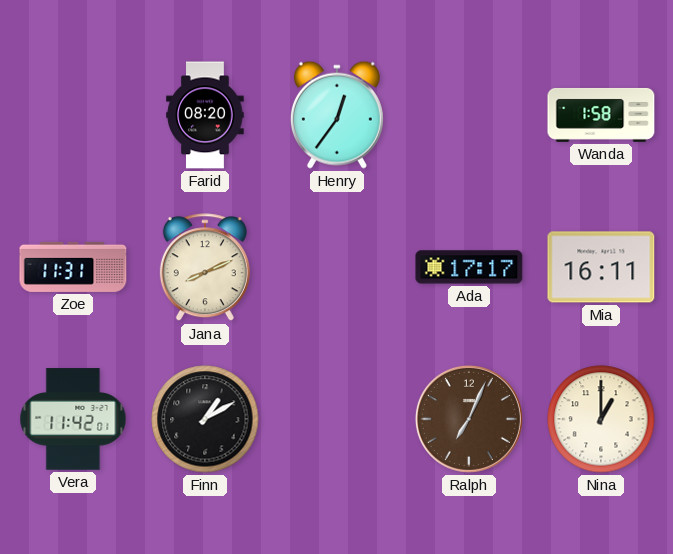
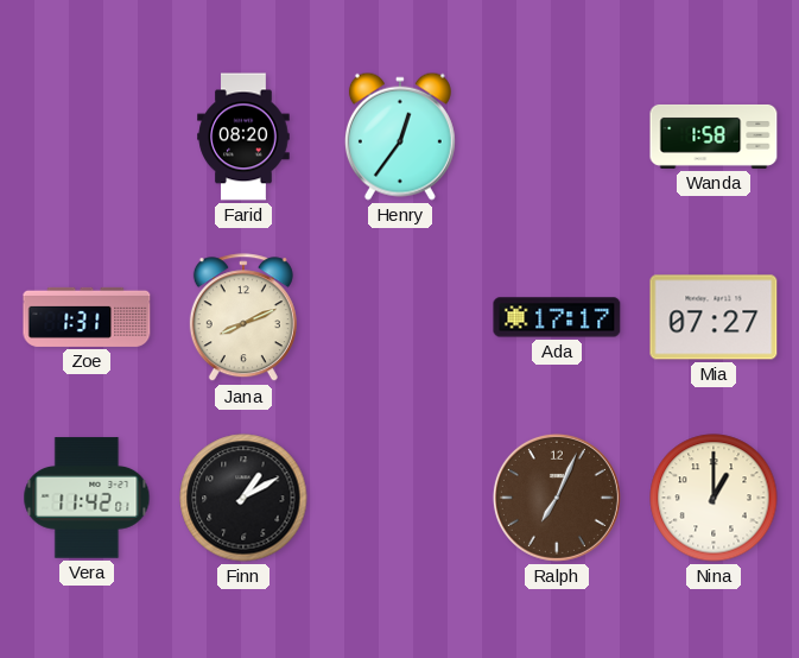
Zoe: 11:31 -> 1:31 (87, 317)
Mia: 16:11 -> 07:27 (714, 317)
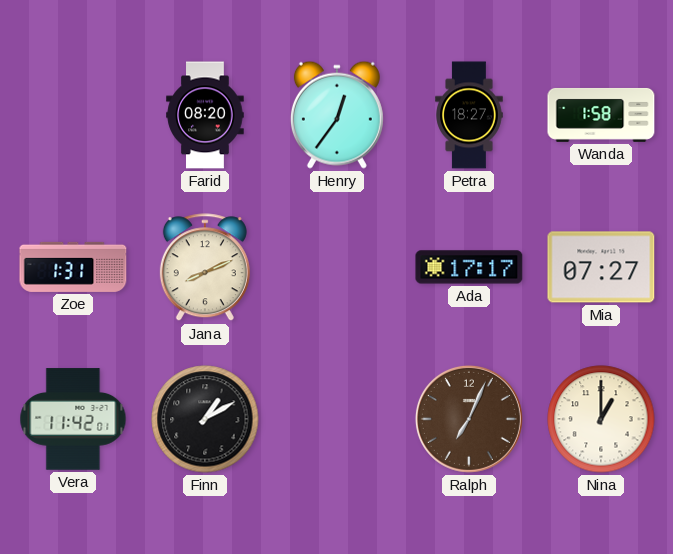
Petra: none -> 18:27 (469, 115)
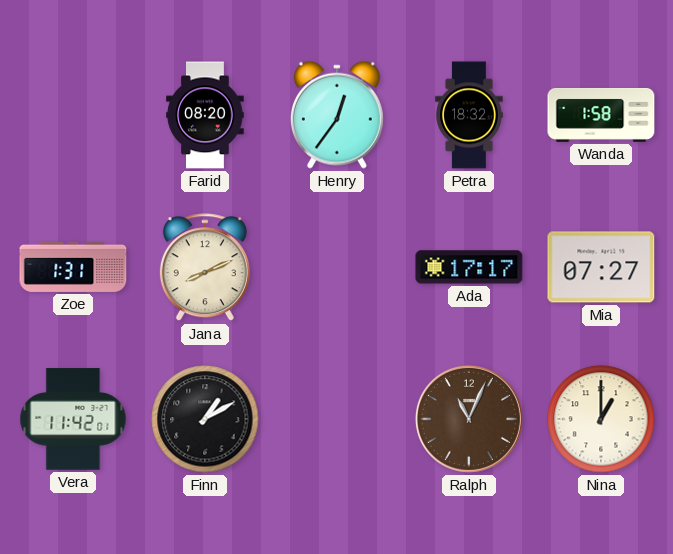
Petra: 18:27 -> 18:32 (469, 115)
Ralph: 7:04 -> 11:04 (469, 419)
